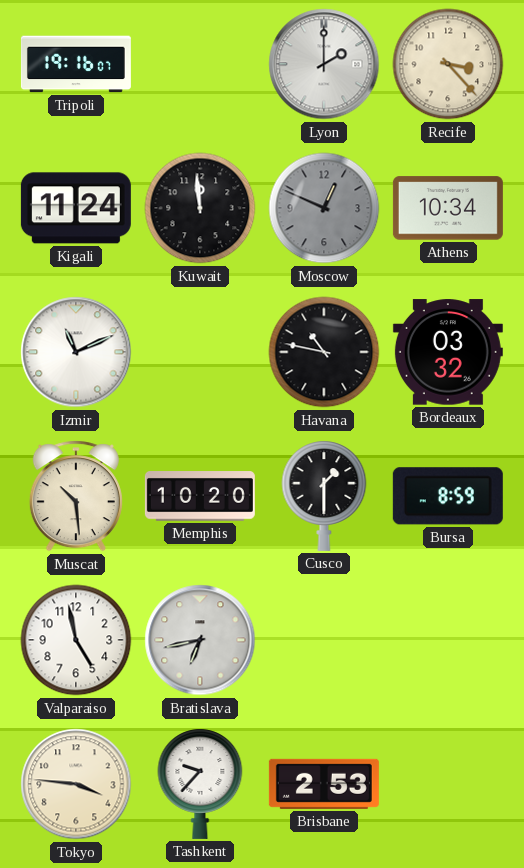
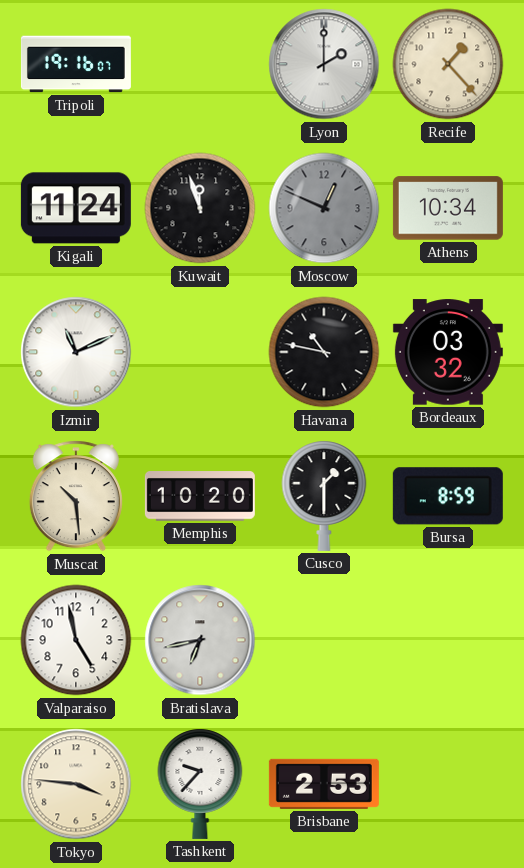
Recife: 3:23 -> 1:23 (448, 64)
Kuwait: 11:59 -> 11:57 (200, 208)
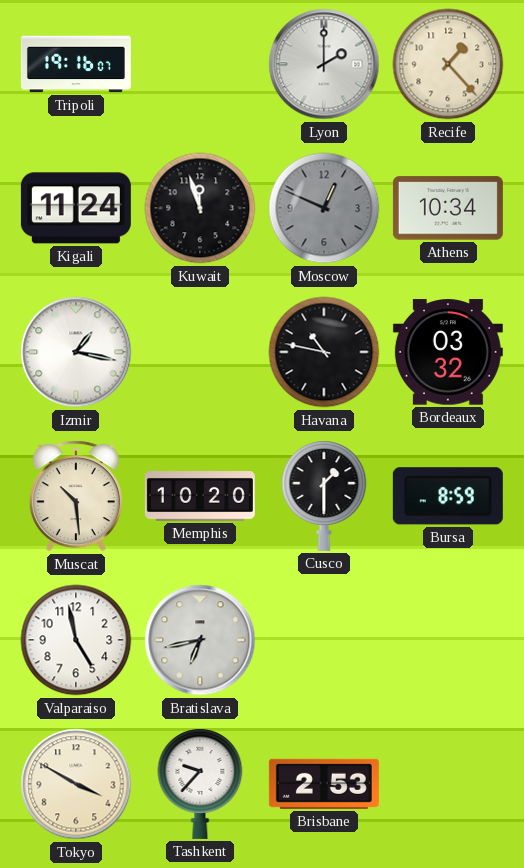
Izmir: 11:11 -> 1:17 (76, 352)
Tokyo: 3:46 -> 3:50 (76, 784)
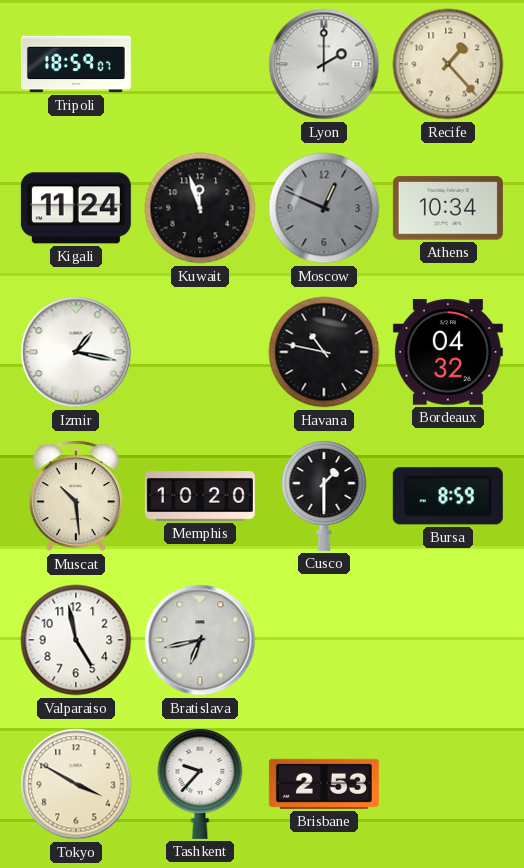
Tripoli: 19:16 -> 18:59 (76, 64)
Bordeaux: 03:32 -> 04:32 (448, 352)
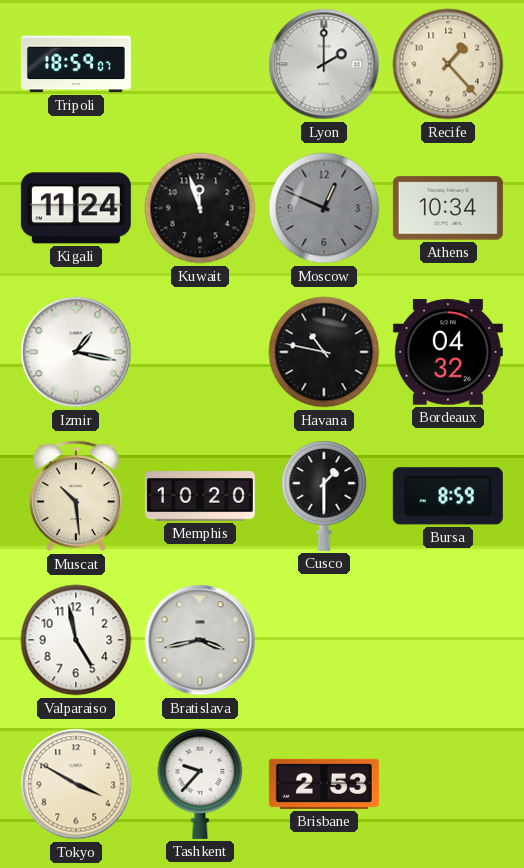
Bratislava: 6:43 -> 3:43 (200, 640)
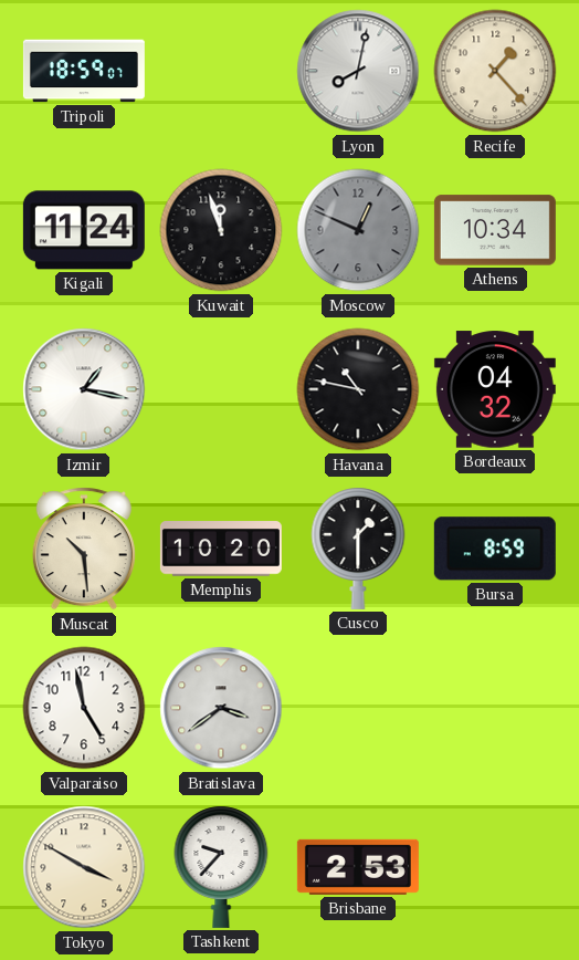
Lyon: 2:00 -> 8:02 (358, 71)
Bratislava: 3:43 -> 3:39 (221, 708)
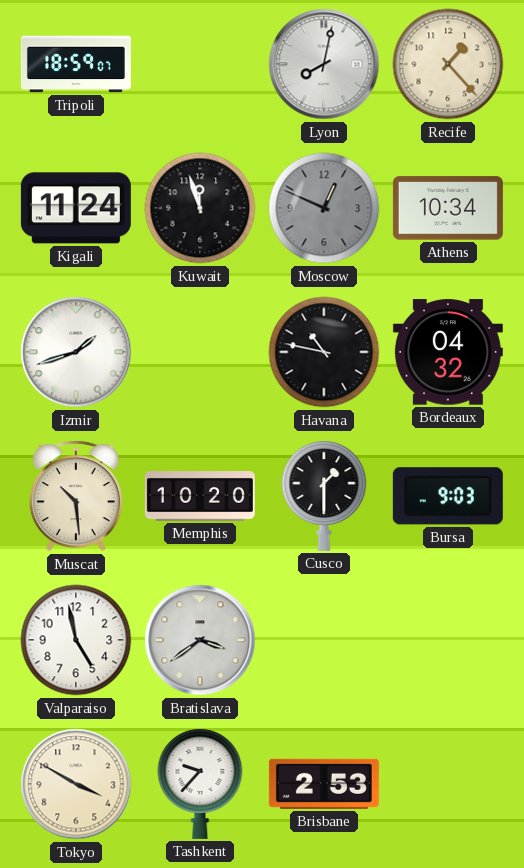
Izmir: 1:17 -> 1:42 (76, 352)
Bursa: 8:59 -> 9:03 (448, 496)
